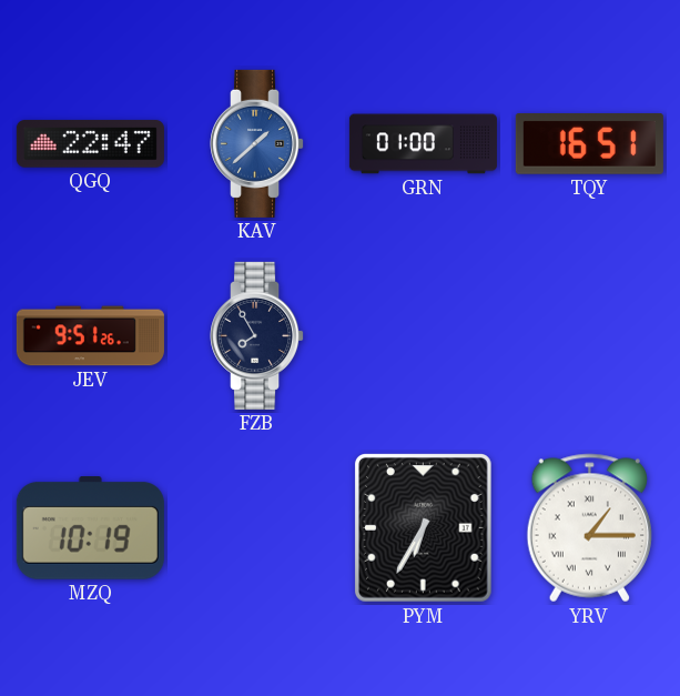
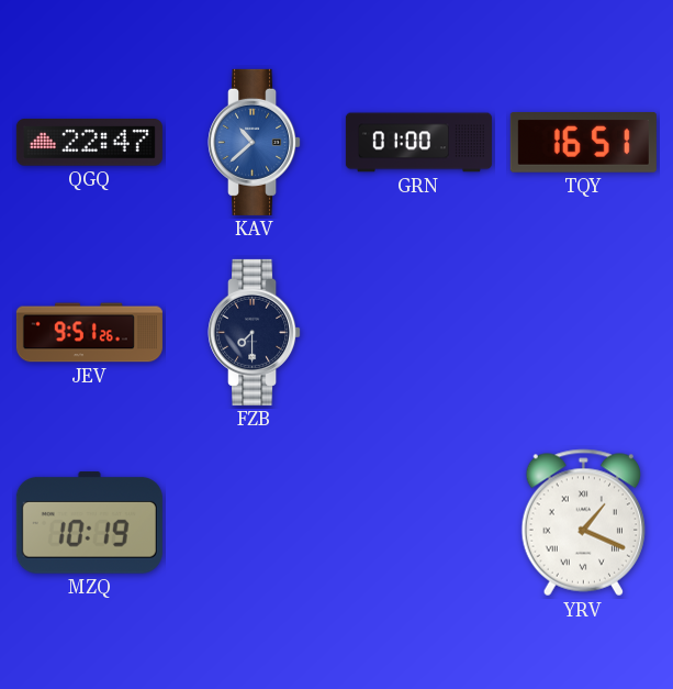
KAV: 1:38 -> 10:38 (255, 142)
FZB: 7:55 -> 7:30 (255, 332)
PYM: 6:35 -> none (423, 528)
YRV: 1:15 -> 1:19 (583, 523)
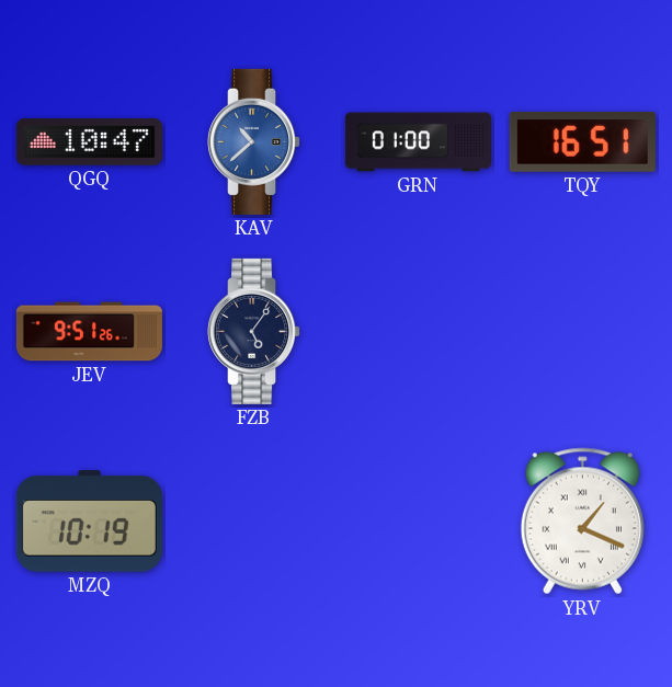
QGQ: 22:47 -> 10:47 (89, 142)
FZB: 7:30 -> 5:06 (254, 331)
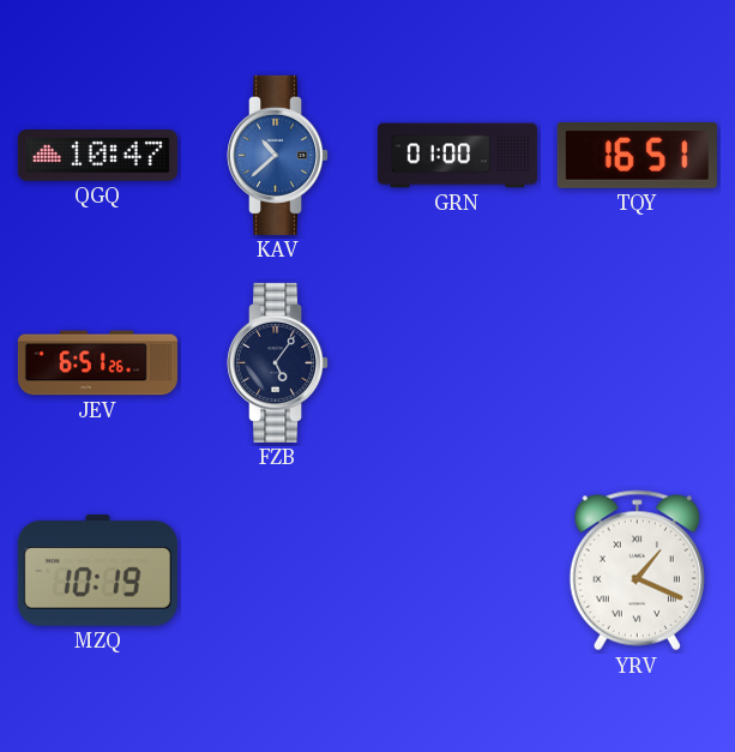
JEV: 9:51 -> 6:51 (97, 363)
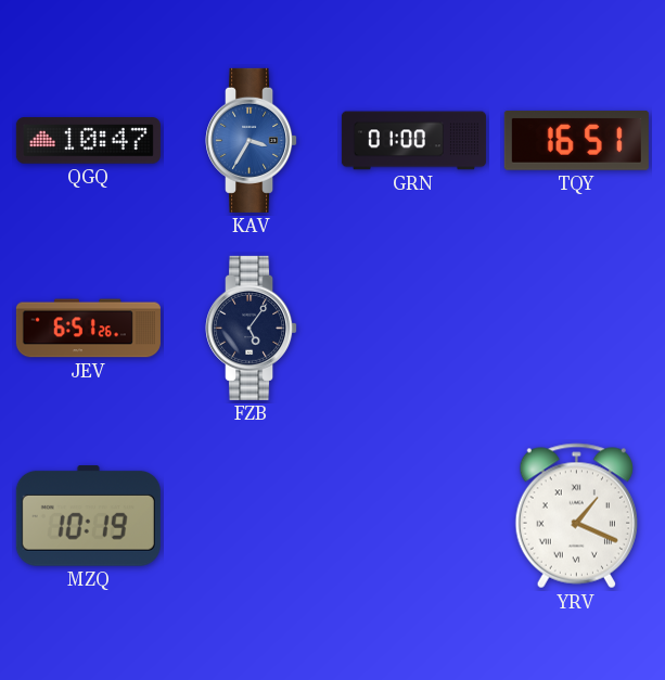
KAV: 10:38 -> 3:35 (252, 140)
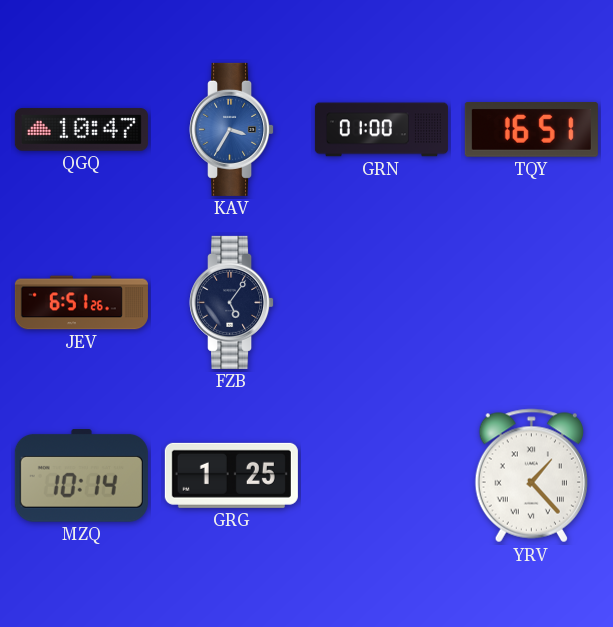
MZQ: 10:19 -> 10:14 (81, 476)
GRG: none -> 1:25 (231, 475)
YRV: 1:19 -> 1:23 (531, 476)
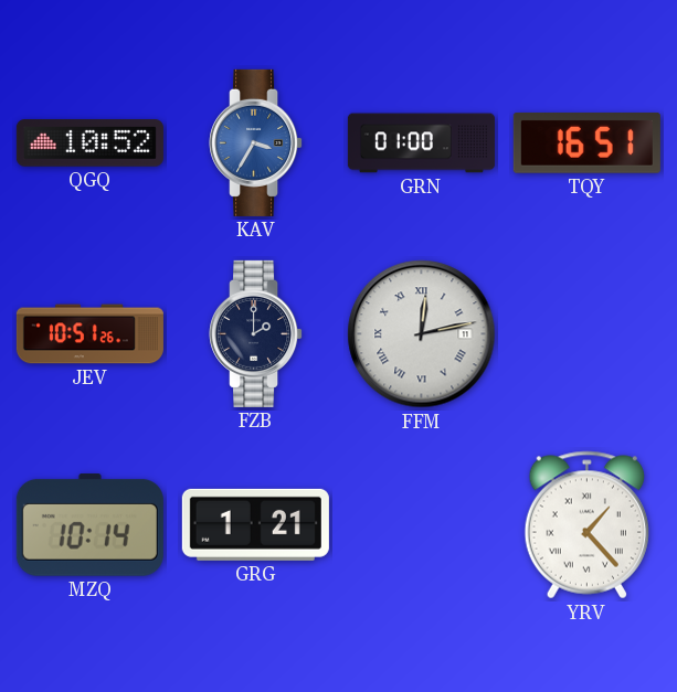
QGQ: 10:47 -> 10:52 (89, 143)
JEV: 6:51 -> 10:51 (89, 334)
FZB: 5:06 -> 2:00 (256, 333)
FFM: none -> 12:13 (422, 334)
GRG: 1:25 -> 1:21 (255, 524)
